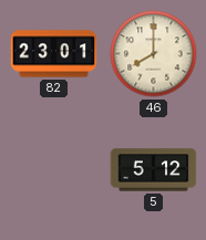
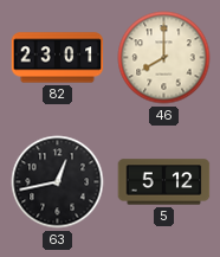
63: none -> 12:43 (58, 182)
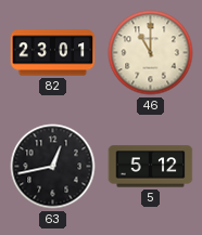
46: 8:00 -> 11:00 (151, 53)
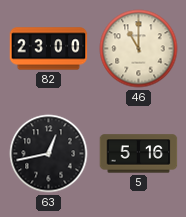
82: 23:01 -> 23:00 (49, 49)
5: 5:12 -> 5:16 (139, 154)
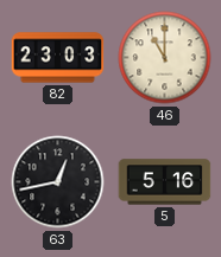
82: 23:00 -> 23:03 (58, 58)
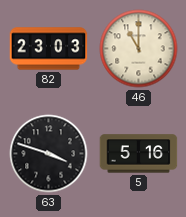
63: 12:43 -> 3:48 (49, 154)
